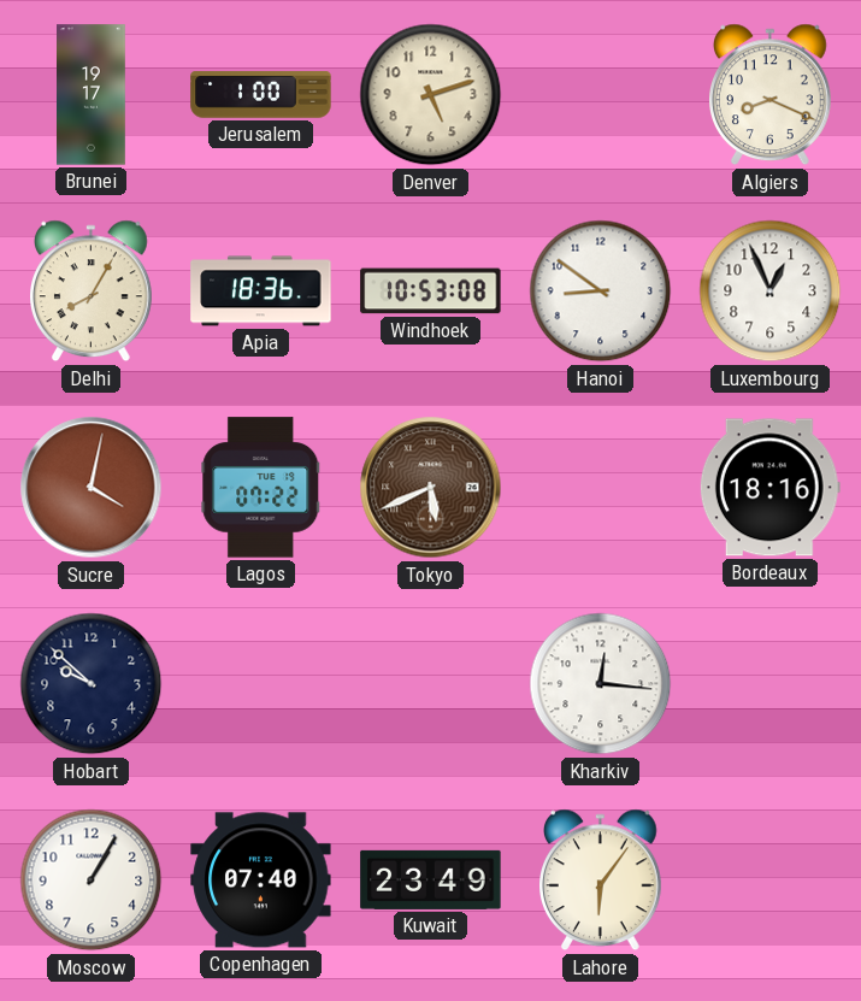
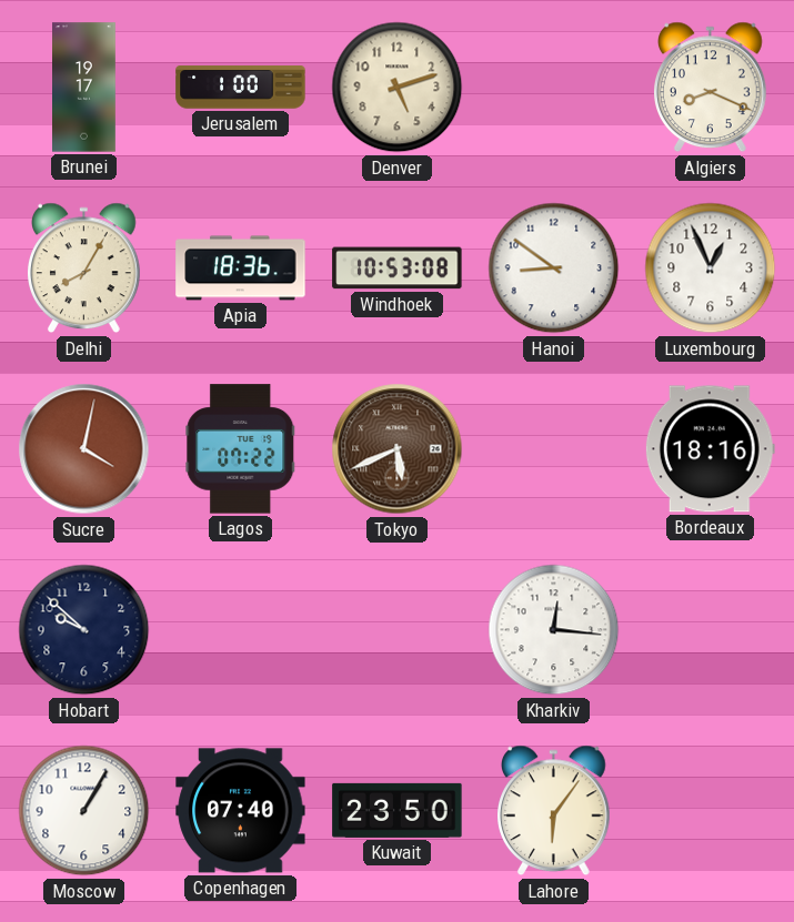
Kuwait: 23:49 -> 23:50 (398, 810)
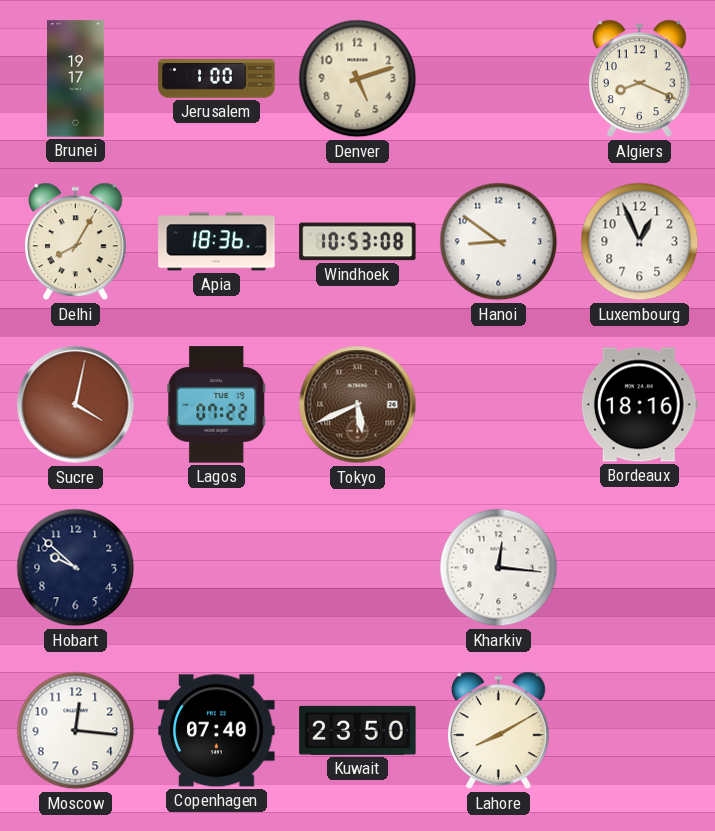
Moscow: 1:05 -> 12:16 (76, 731)
Lahore: 6:06 -> 8:10 (499, 731)
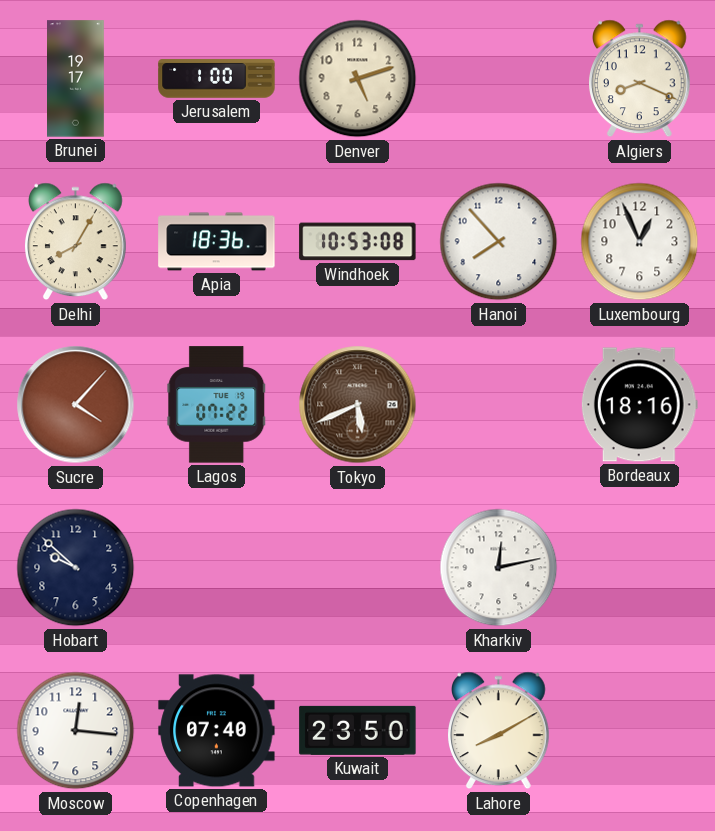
Hanoi: 8:51 -> 7:53 (499, 242)
Sucre: 4:02 -> 4:07 (76, 405)
Kharkiv: 12:16 -> 12:13 (499, 568)
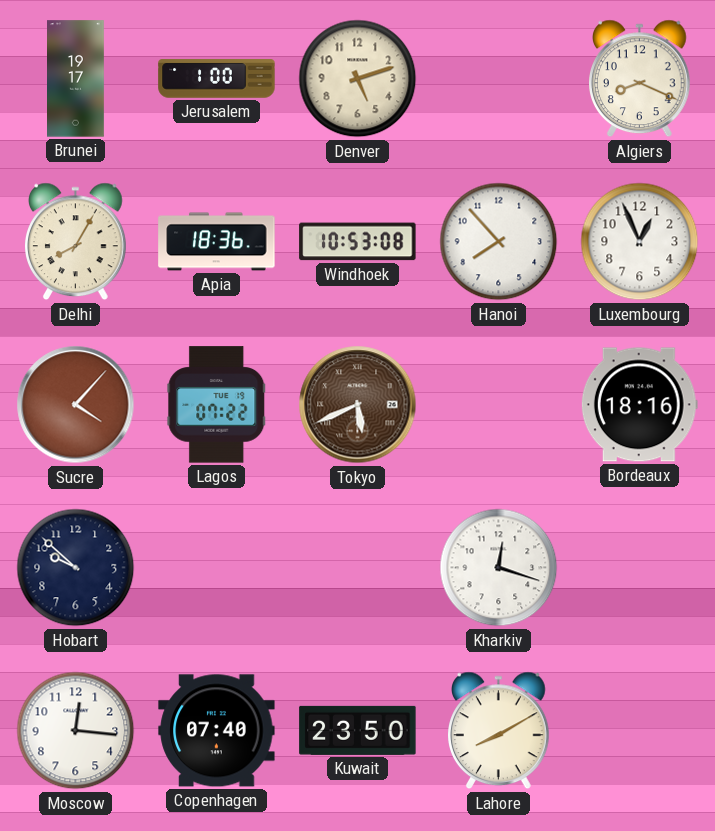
Kharkiv: 12:13 -> 12:18 (499, 568)
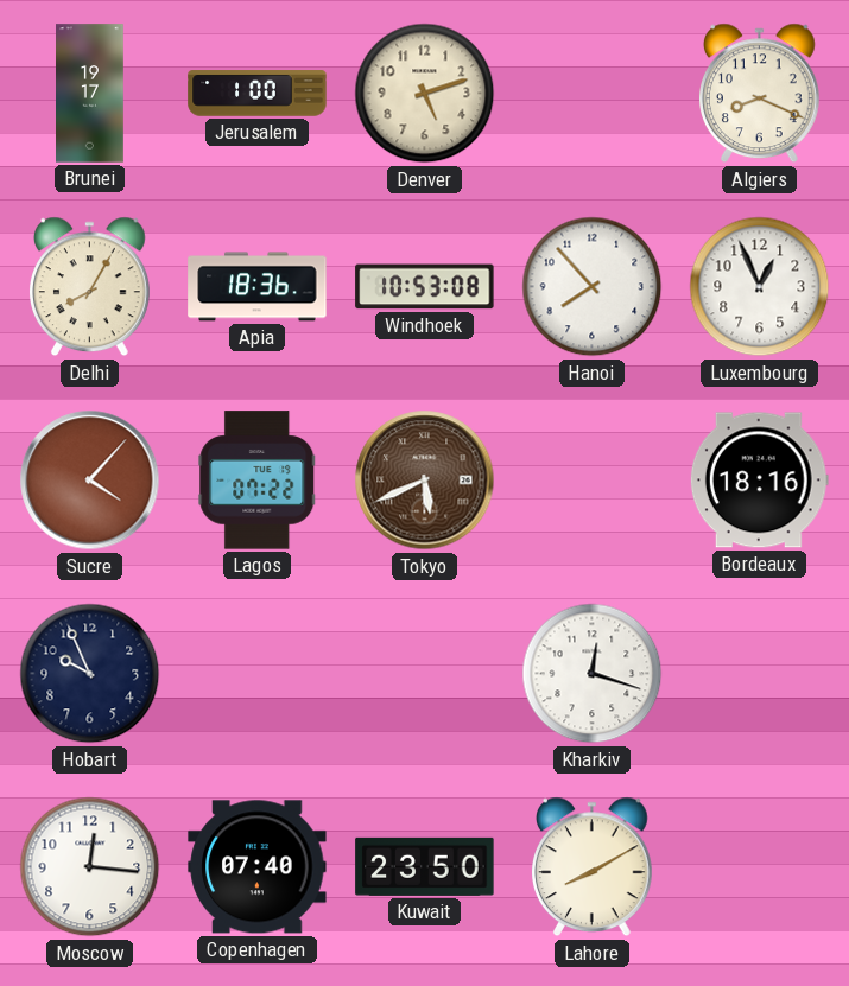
Hobart: 9:52 -> 9:56 (90, 674)
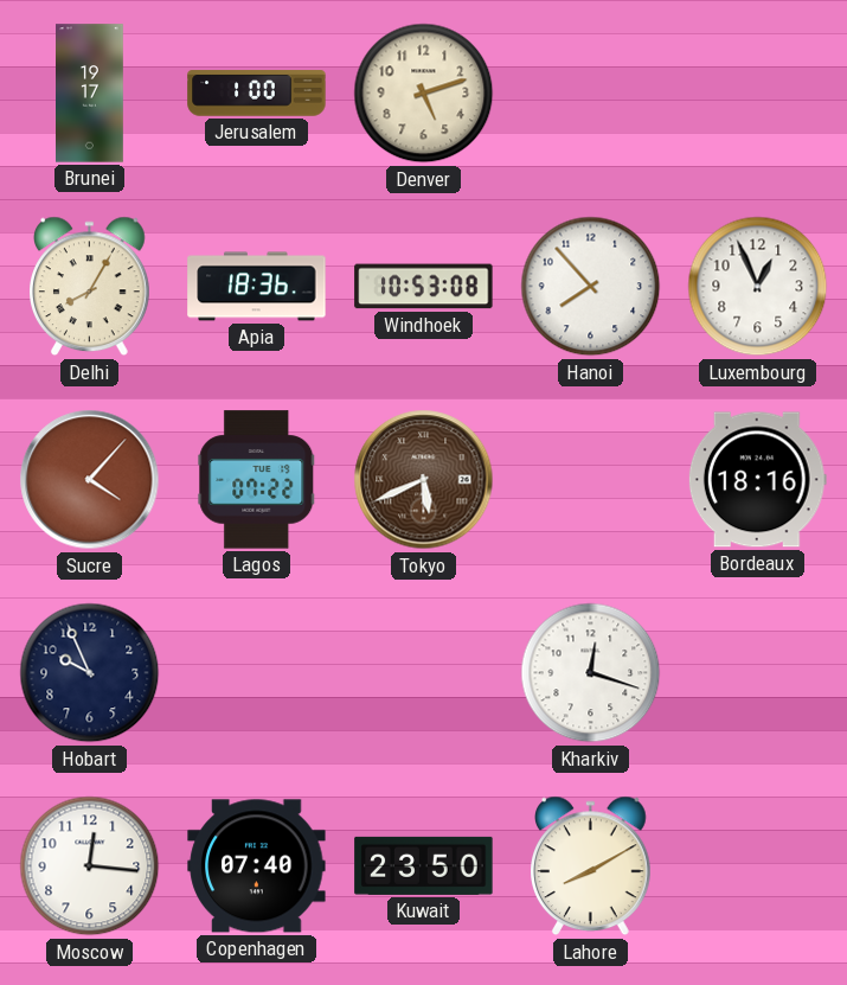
Algiers: 8:19 -> none (760, 94)
